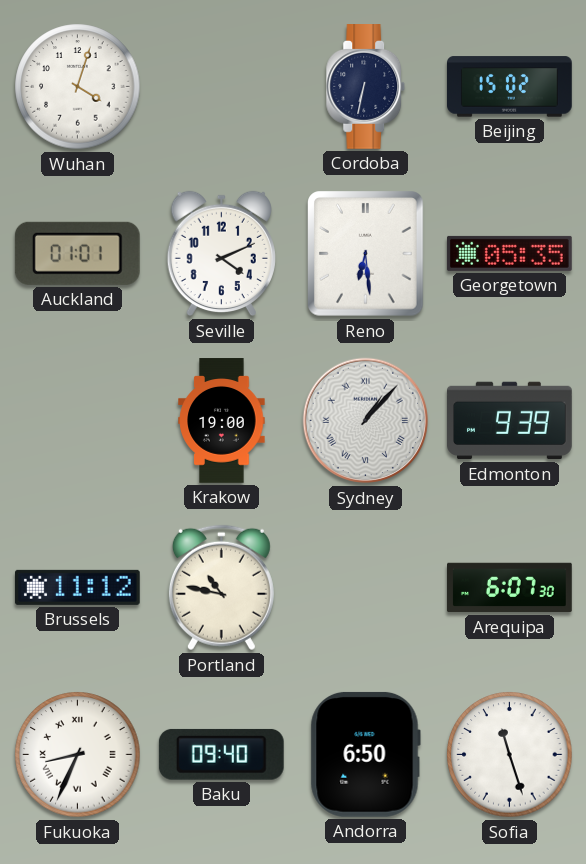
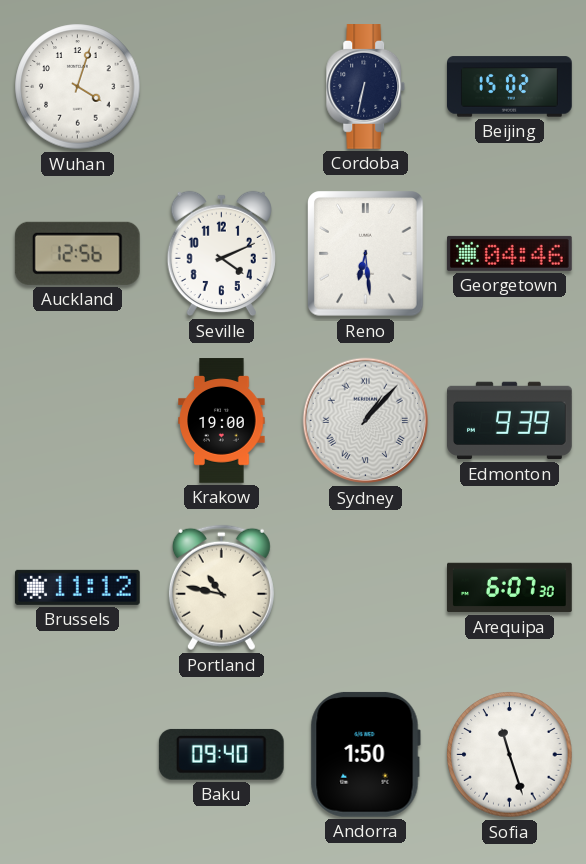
Auckland: 01:01 -> 12:56 (77, 253)
Georgetown: 05:35 -> 04:46 (510, 253)
Fukuoka: 8:34 -> none (78, 755)
Andorra: 6:50 -> 1:50 (365, 754)
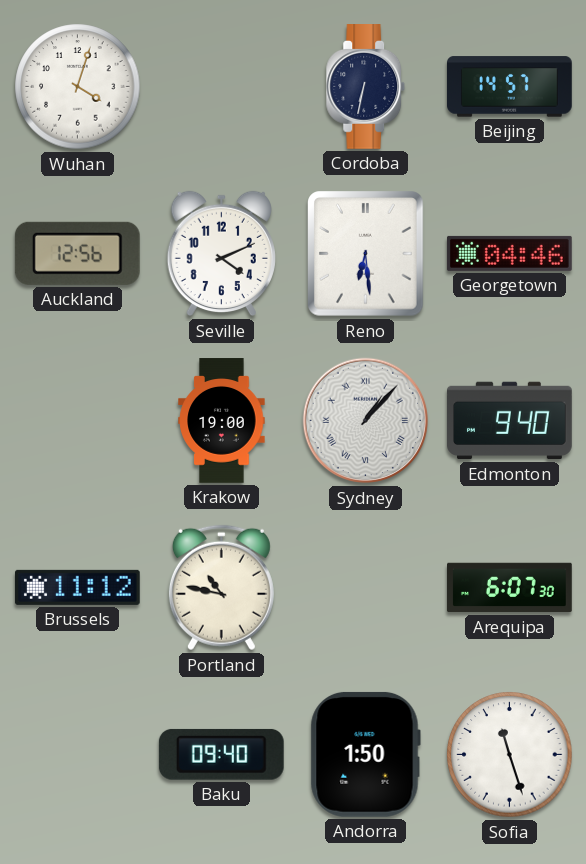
Beijing: 15:02 -> 14:57 (510, 87)
Edmonton: 9:39 -> 9:40 (510, 421)
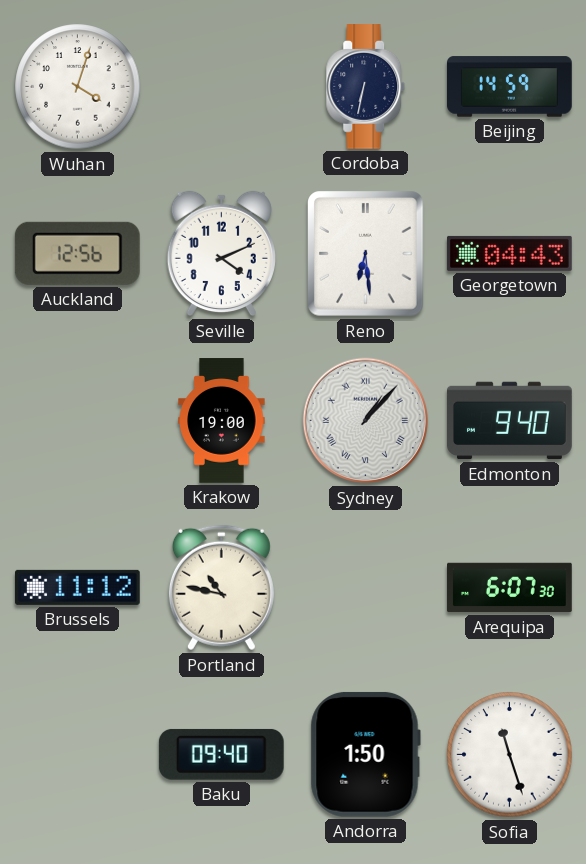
Beijing: 14:57 -> 14:59 (510, 87)
Georgetown: 04:46 -> 04:43 (510, 253)
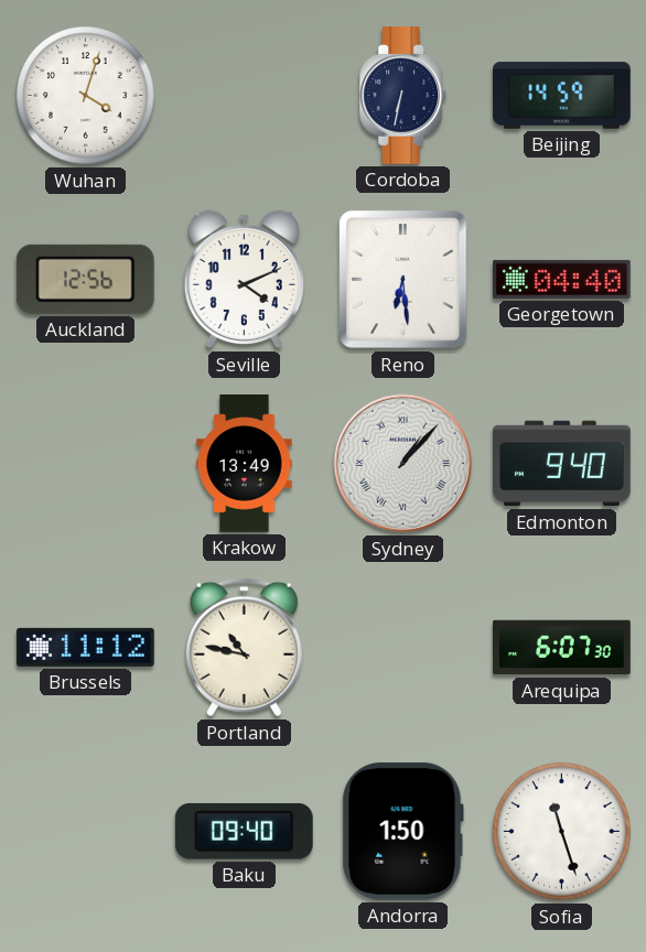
Georgetown: 04:43 -> 04:40 (562, 279)
Krakow: 19:00 -> 13:49 (245, 464)
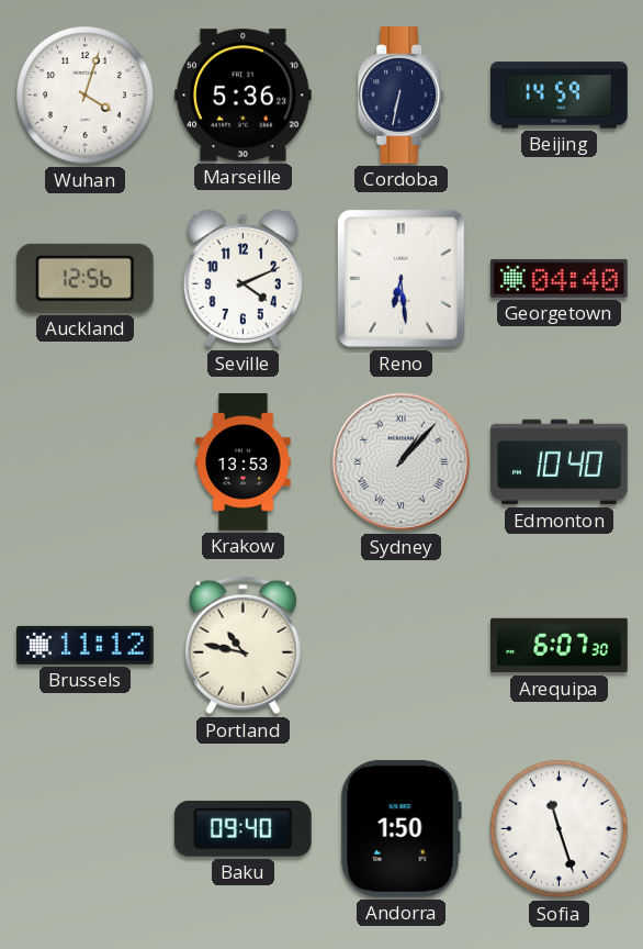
Marseille: none -> 5:36 (244, 96)
Krakow: 13:49 -> 13:53 (244, 462)
Edmonton: 9:40 -> 10:40 (560, 462)
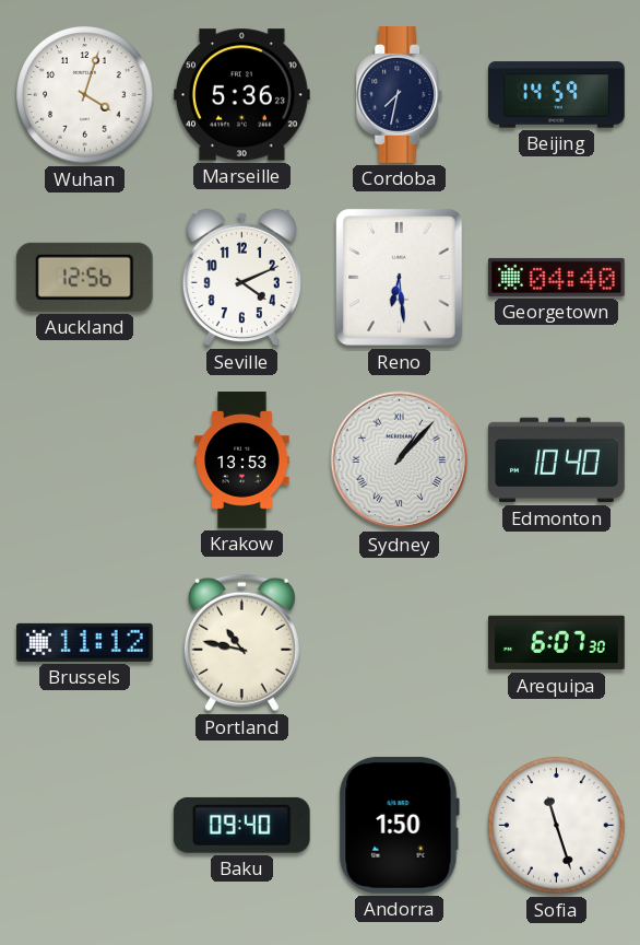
Cordoba: 6:32 -> 7:32 (400, 95)
